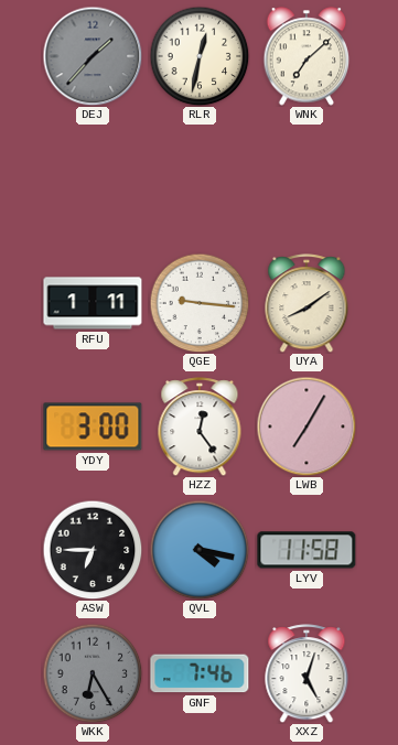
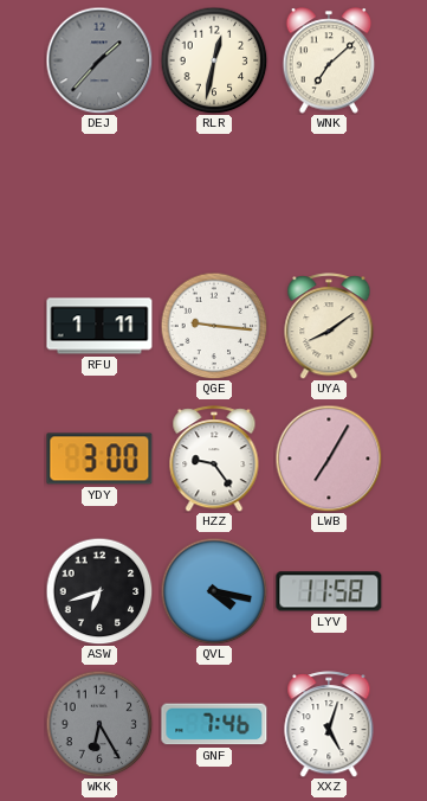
HZZ: 12:24 -> 9:24 (214, 459)
ASW: 6:45 -> 6:42 (99, 591)
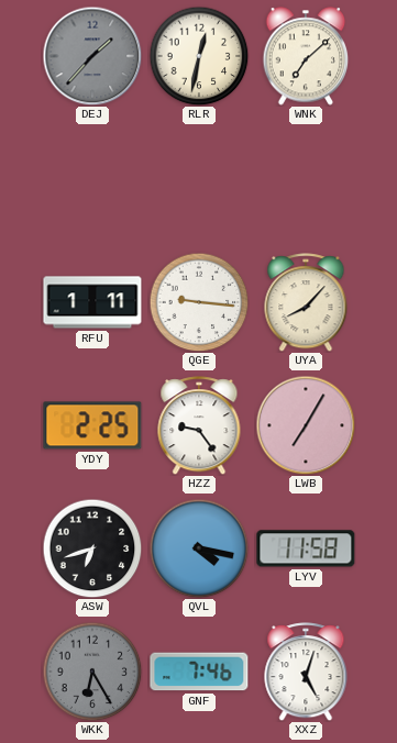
UYA: 8:09 -> 8:07 (306, 302)
YDY: 3:00 -> 2:25 (92, 425)
